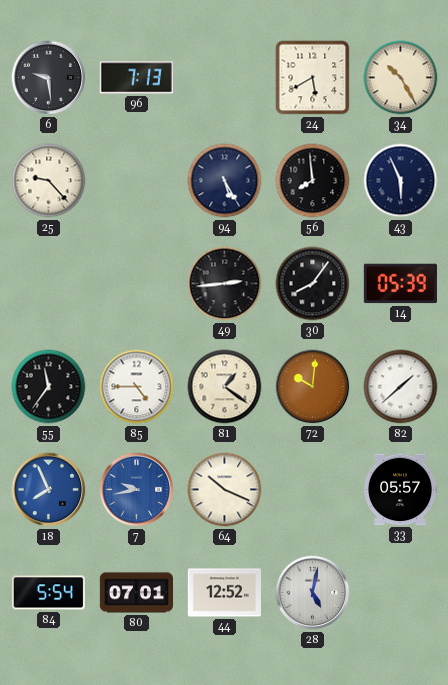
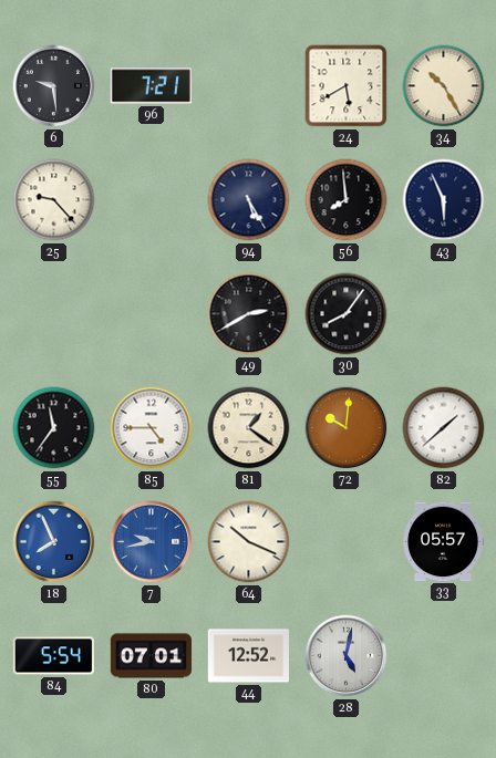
96: 7:13 -> 7:21 (151, 86)
49: 2:44 -> 2:40 (249, 314)
14: 05:39 -> none (400, 284)
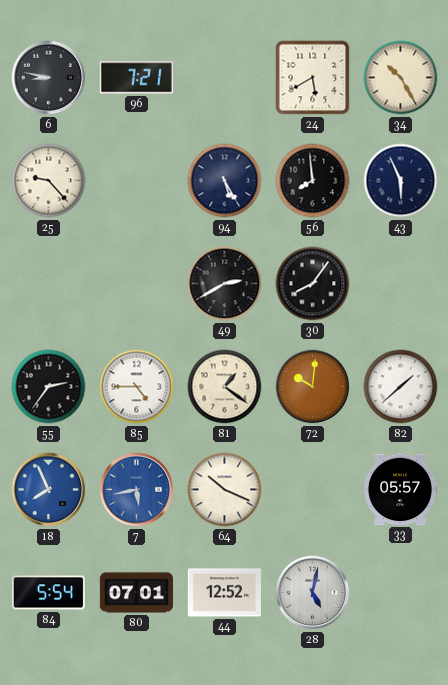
6: 9:29 -> 8:47 (49, 78)
55: 11:36 -> 2:36 (49, 387)
7: 9:43 -> 5:43 (137, 490)
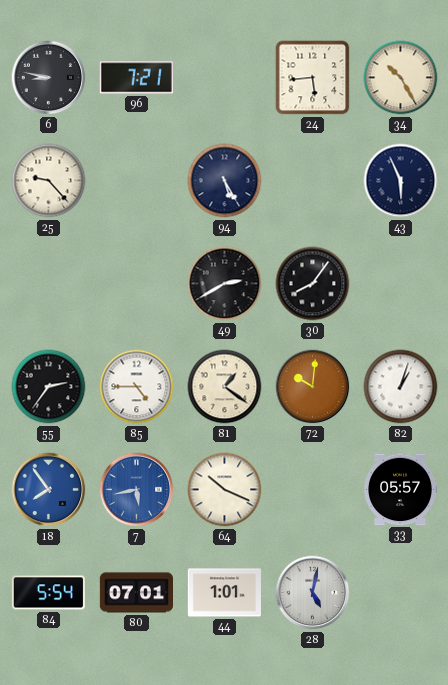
24: 5:40 -> 5:44 (313, 78)
56: 7:59 -> none (313, 181)
82: 1:38 -> 1:03 (401, 387)
18: 7:56 -> 7:54 (49, 490)
44: 12:52 -> 1:01 (224, 593)
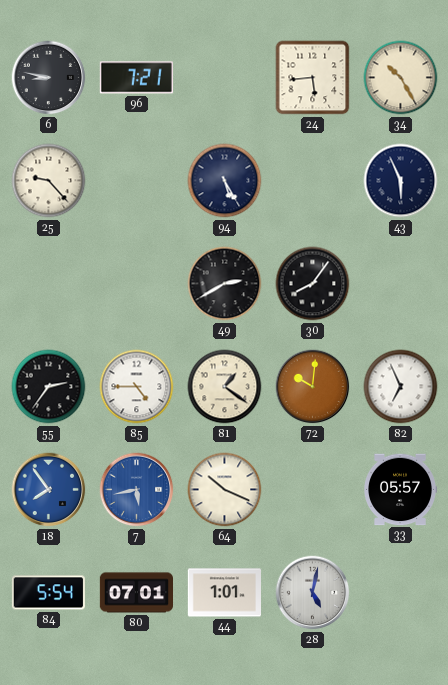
82: 1:03 -> 6:56 (401, 387)
